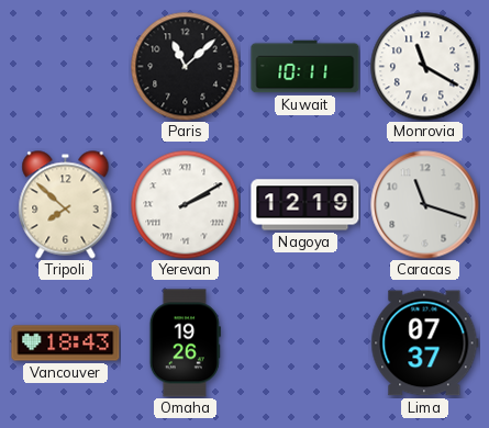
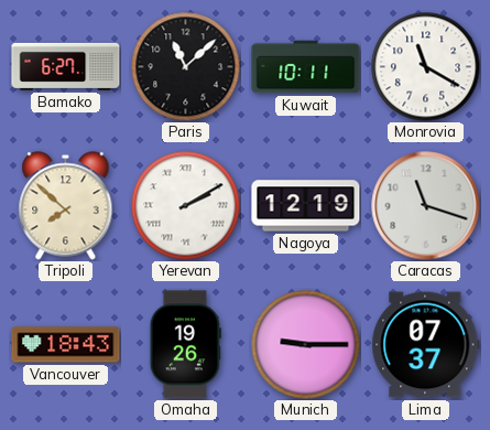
Bamako: none -> 6:27 (66, 66)
Munich: none -> 9:15 (306, 345)
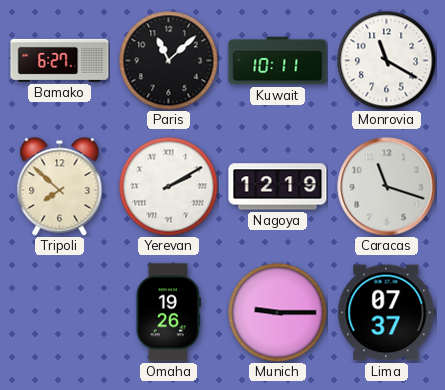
Vancouver: 18:43 -> none (66, 345)
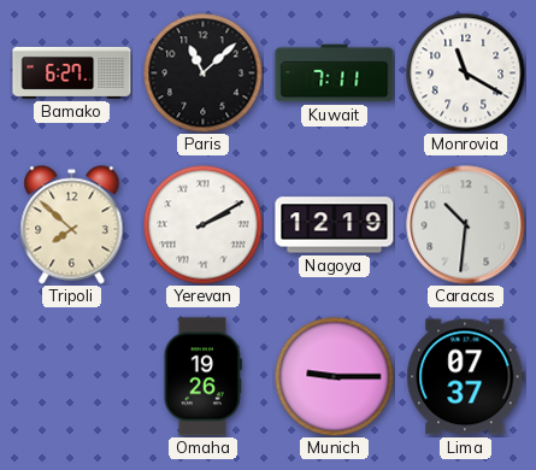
Kuwait: 10:11 -> 7:11 (335, 74)
Caracas: 11:18 -> 10:31 (466, 225)
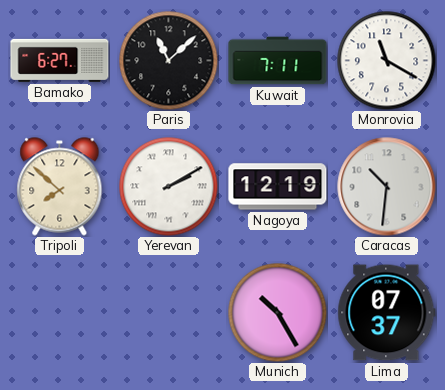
Omaha: 19:26 -> none (202, 377)
Munich: 9:15 -> 10:25 (278, 313)
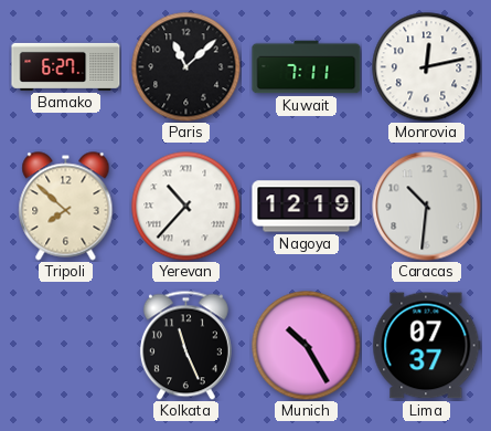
Monrovia: 11:20 -> 12:13 (427, 67)
Yerevan: 2:10 -> 10:37 (186, 207)
Kolkata: none -> 11:26 (185, 345)
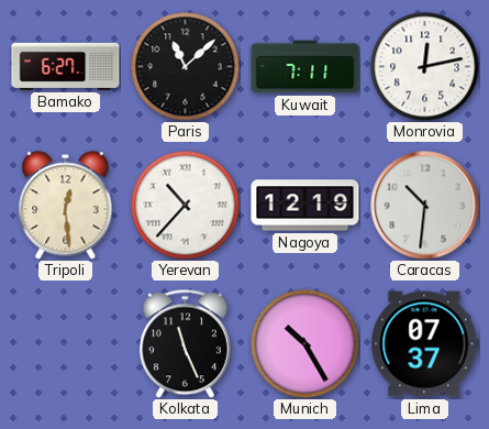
Tripoli: 7:52 -> 12:29 (66, 206)
